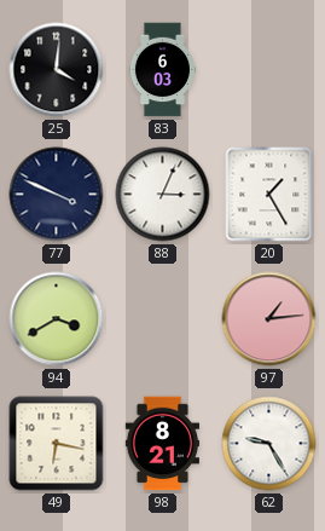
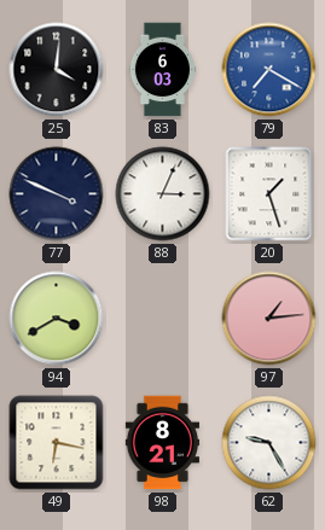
79: none -> 7:20 (269, 70)
20: 1:25 -> 1:27 (269, 194)
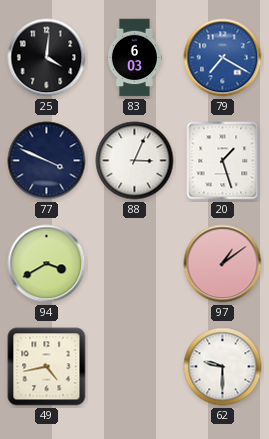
97: 1:14 -> 1:09 (223, 264)
49: 6:17 -> 4:43 (47, 367)
98: 8:21 -> none (162, 443)
62: 9:25 -> 9:30 (223, 367)
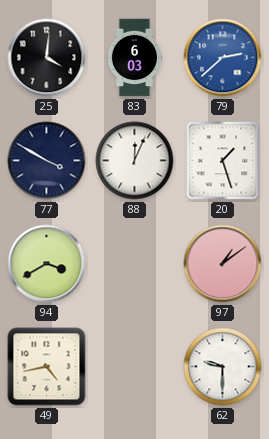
79: 7:20 -> 2:38 (223, 58)
77: 3:49 -> 3:50 (47, 161)
88: 3:04 -> 12:04 (135, 161)
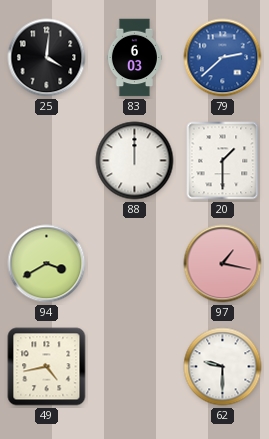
77: 3:50 -> none (47, 161)
88: 12:04 -> 12:00 (135, 161)
20: 1:27 -> 1:30 (223, 161)
97: 1:09 -> 1:17 (223, 264)
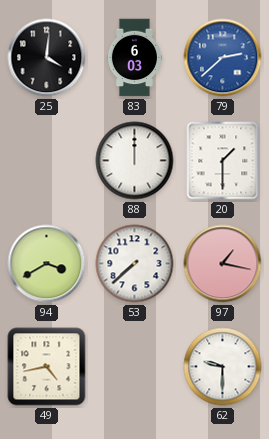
53: none -> 7:38 (135, 264)
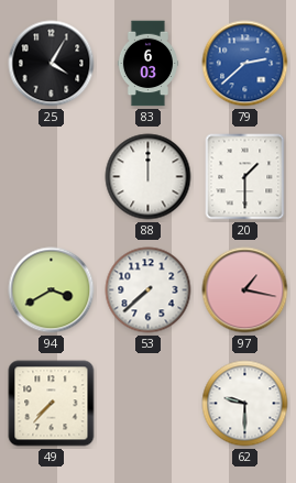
25: 4:01 -> 4:05 (52, 64)
49: 4:43 -> 7:37 (52, 404)
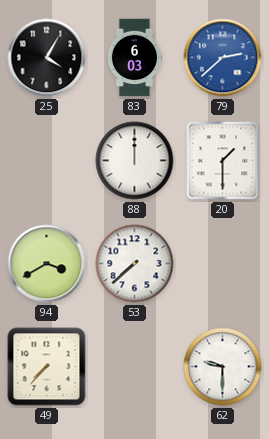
97: 1:17 -> none (245, 290)
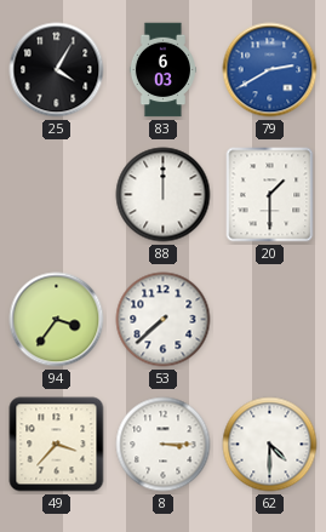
79: 2:38 -> 2:40 (270, 70)
94: 3:40 -> 3:36 (57, 320)
49: 7:37 -> 3:37 (57, 445)
8: none -> 3:15 (164, 445)
62: 9:30 -> 4:30 (270, 445)
